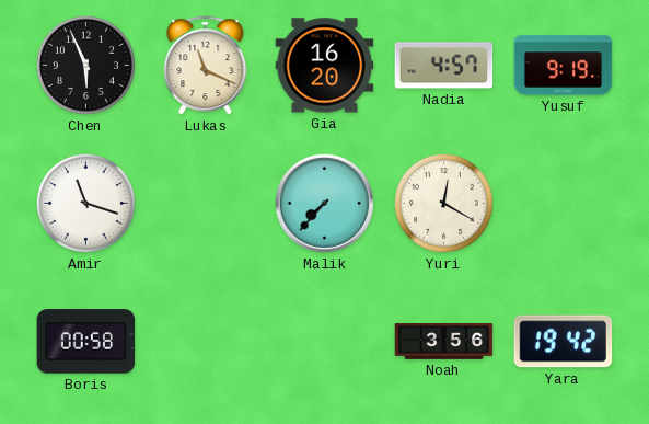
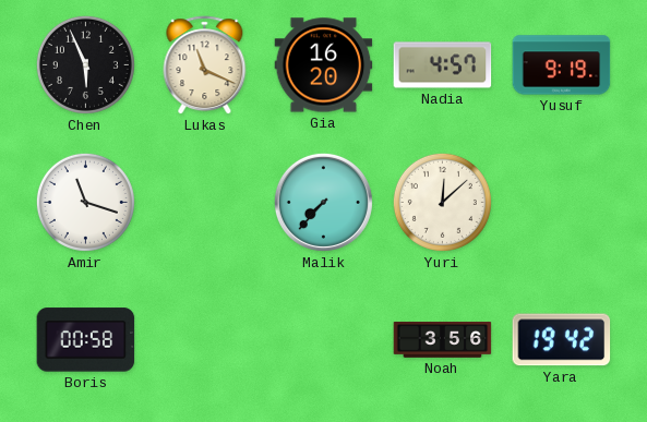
Yuri: 12:20 -> 12:08 (442, 202)
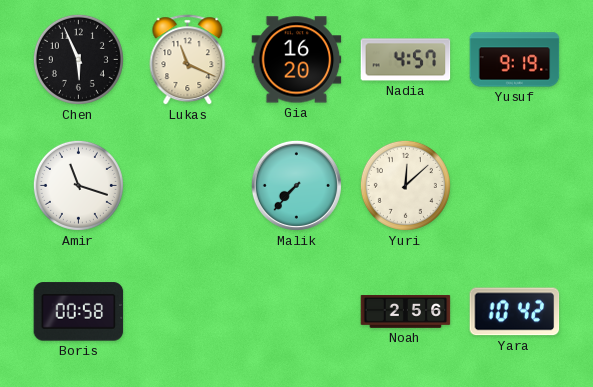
Noah: 3:56 -> 2:56 (406, 312)
Yara: 19:42 -> 10:42 (515, 312)
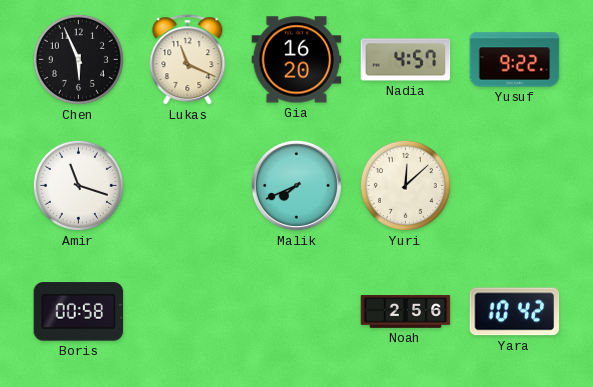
Yusuf: 9:19 -> 9:22 (515, 60)
Malik: 7:37 -> 7:41 (296, 185)
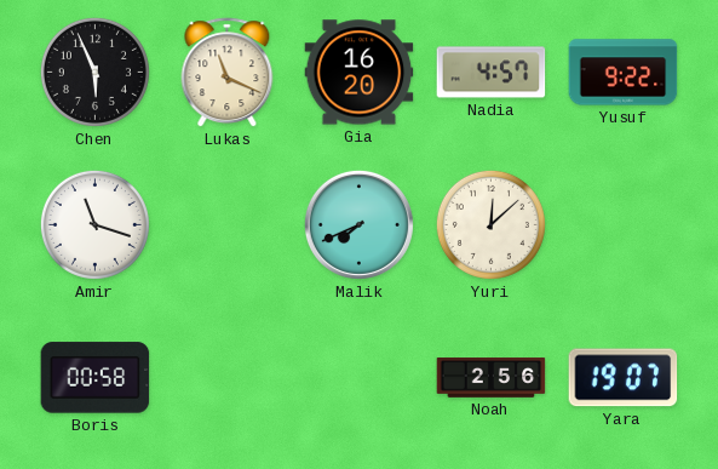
Yara: 10:42 -> 19:07 (624, 378)
